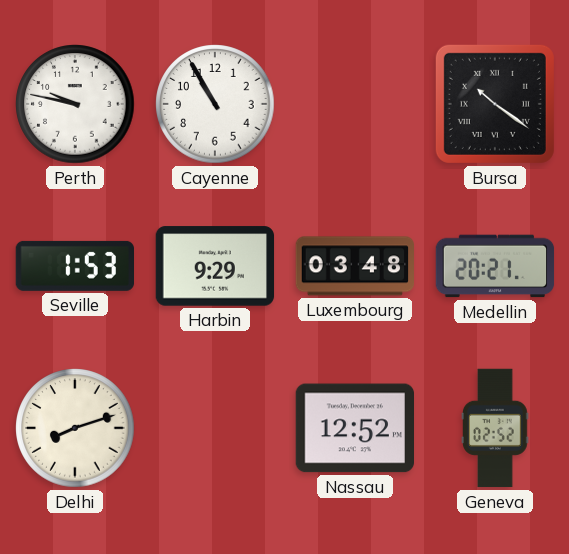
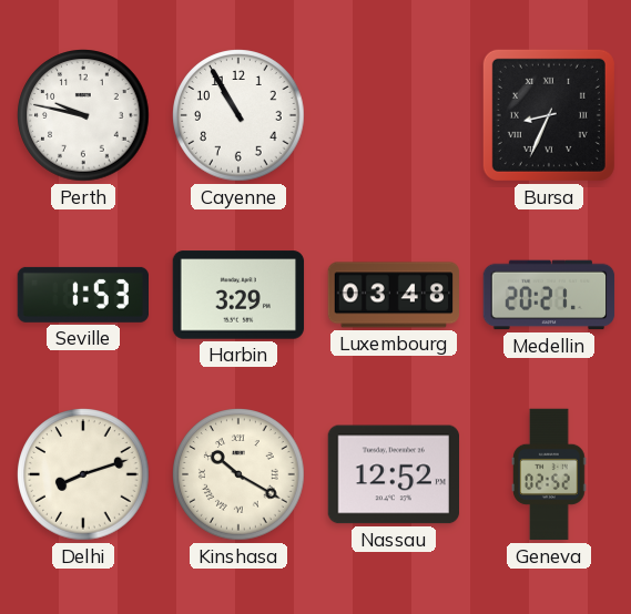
Bursa: 10:21 -> 8:34 (549, 115)
Harbin: 9:29 -> 3:29 (238, 295)
Kinshasa: none -> 10:20 (238, 474)
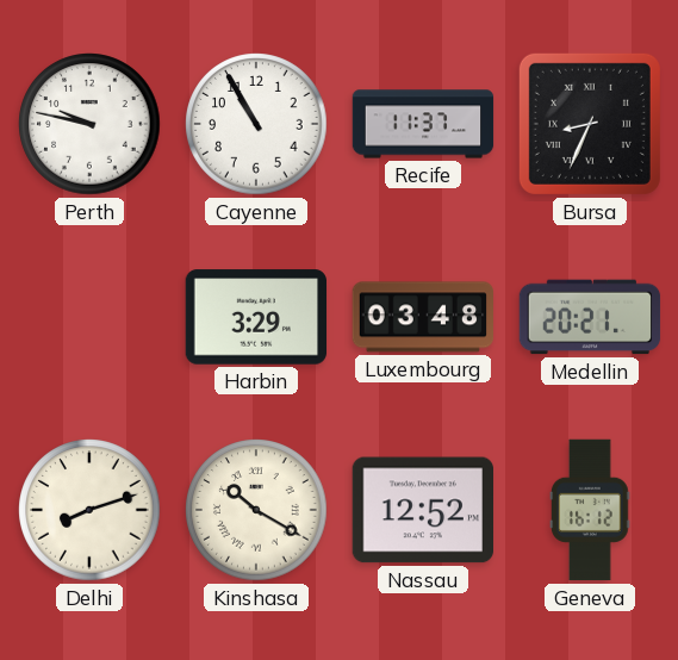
Recife: none -> 11:37 (423, 124)
Seville: 1:53 -> none (82, 295)
Geneva: 02:52 -> 16:12 (591, 510)
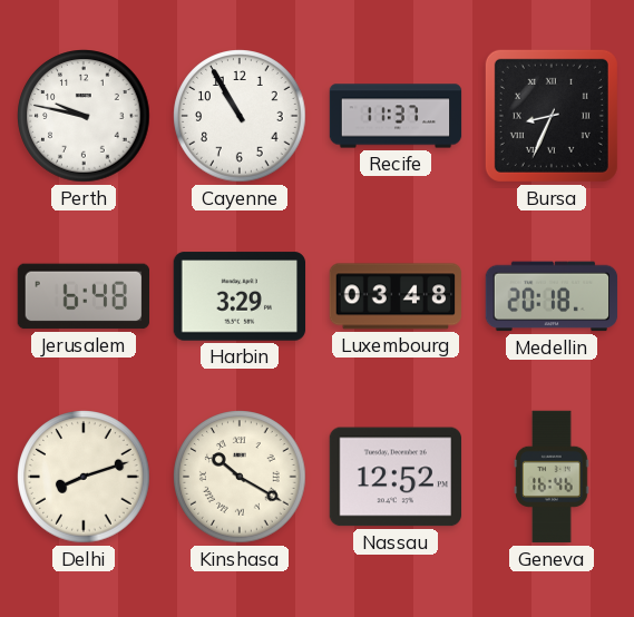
Jerusalem: none -> 6:48 (82, 296)
Medellin: 20:21 -> 20:18 (552, 296)
Geneva: 16:12 -> 16:46 (553, 477)
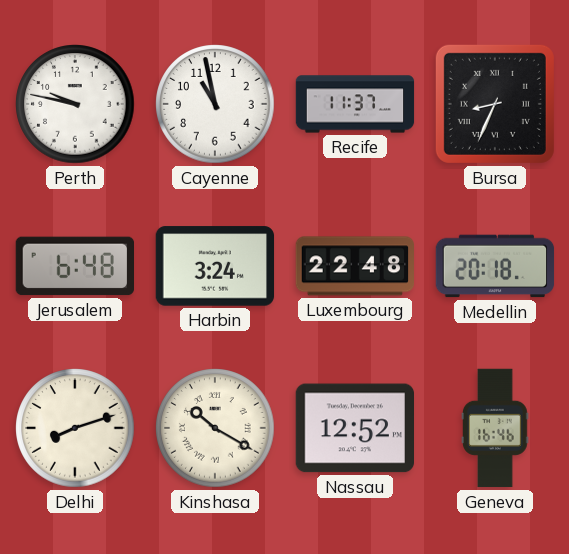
Cayenne: 10:55 -> 10:58 (215, 104)
Harbin: 3:29 -> 3:24 (215, 266)
Luxembourg: 03:48 -> 22:48 (354, 266)
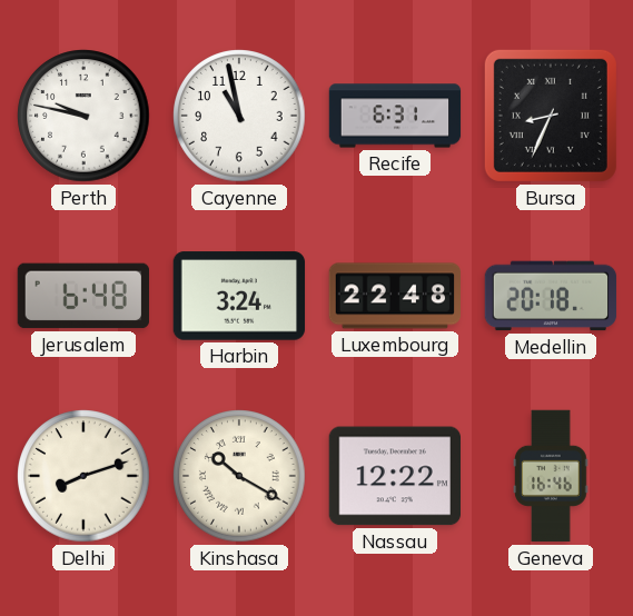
Recife: 11:37 -> 6:31 (395, 116)
Nassau: 12:52 -> 12:22 (394, 476)
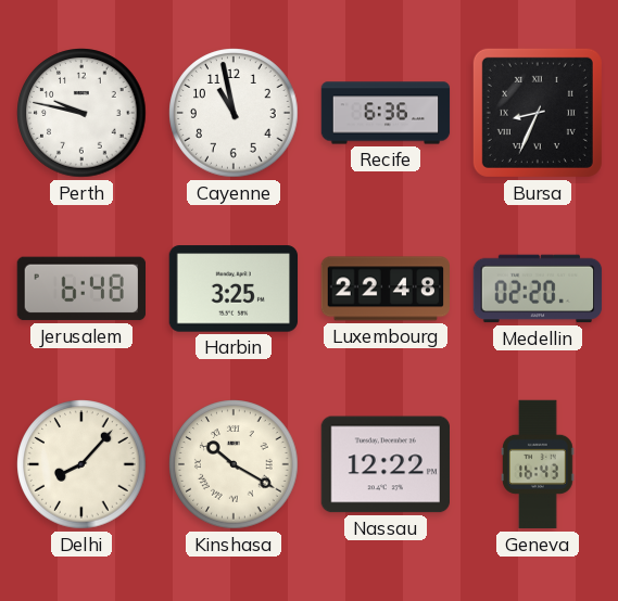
Recife: 6:31 -> 6:36 (386, 113)
Harbin: 3:24 -> 3:25 (234, 289)
Medellin: 20:18 -> 02:20 (538, 289)
Delhi: 8:12 -> 8:07 (81, 464)
Geneva: 16:46 -> 16:43 (539, 464)
